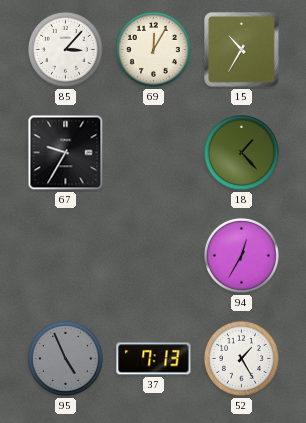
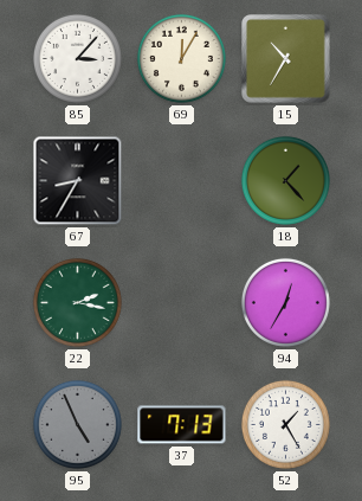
67: 9:35 -> 8:35 (78, 181)
22: none -> 2:17 (77, 302)
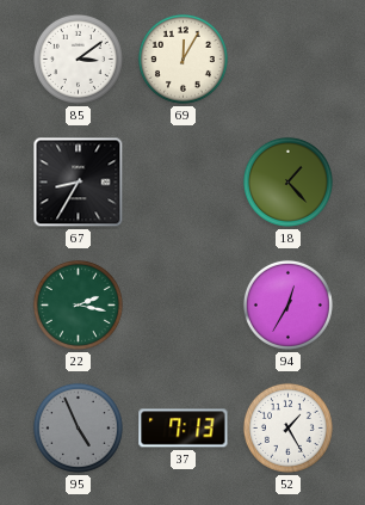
85: 3:07 -> 3:09 (78, 58)
15: 10:35 -> none (286, 59)
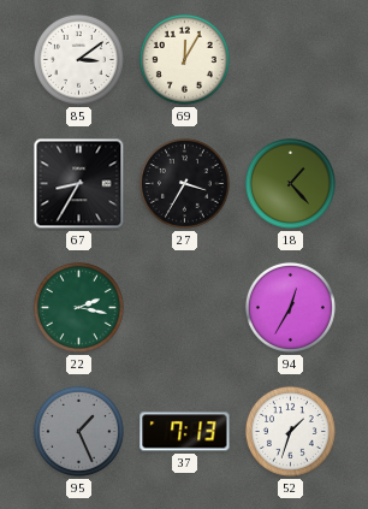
27: none -> 3:35 (184, 183)
95: 4:56 -> 1:26 (78, 431)
52: 1:25 -> 1:33 (290, 431)
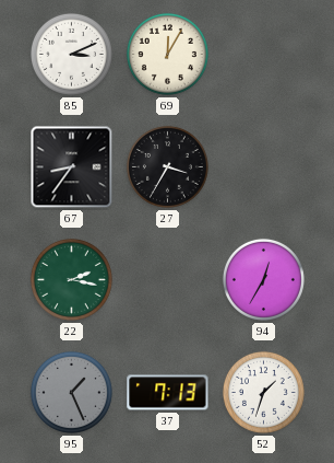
85: 3:09 -> 3:11 (71, 54)
67: 8:35 -> 8:36 (72, 167)
18: 1:23 -> none (290, 183)
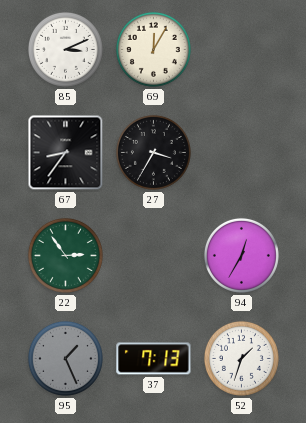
22: 2:17 -> 2:54 (65, 255)
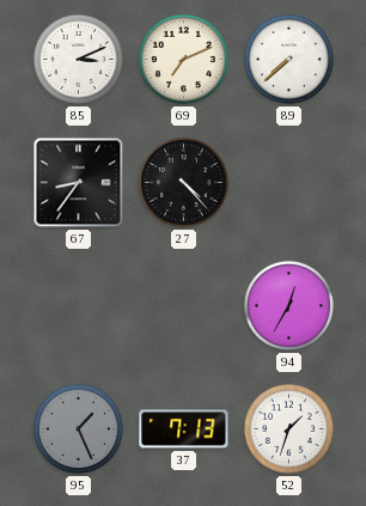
69: 12:05 -> 7:11 (183, 59)
89: none -> 7:38 (288, 59)
27: 3:35 -> 4:23 (183, 182)
22: 2:54 -> none (65, 255)
